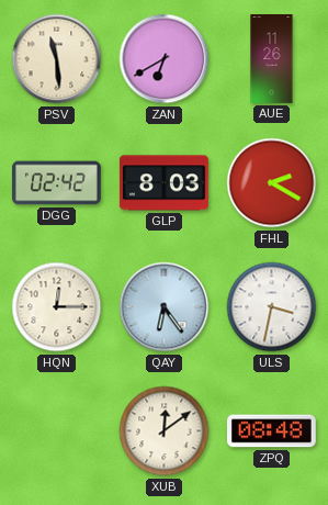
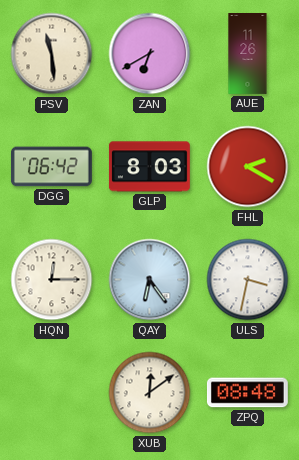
DGG: 02:42 -> 06:42 (51, 167)
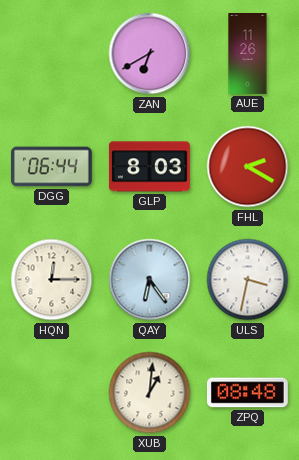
PSV: 11:29 -> none (52, 54)
DGG: 06:42 -> 06:44 (51, 167)
XUB: 12:09 -> 1:01 (150, 393)
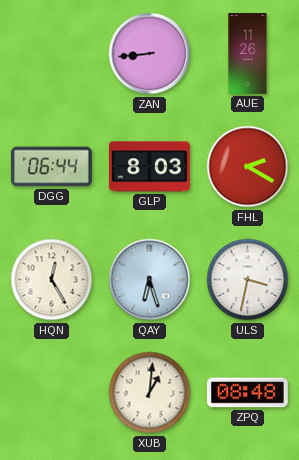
ZAN: 6:40 -> 8:44 (150, 54)
HQN: 12:15 -> 12:25 (52, 280)
QAY: 6:24 -> 6:27 (150, 280)
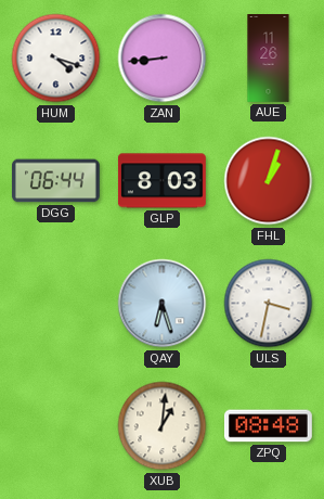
HUM: none -> 4:18 (56, 59)
FHL: 2:20 -> 1:03 (269, 181)
HQN: 12:25 -> none (52, 280)
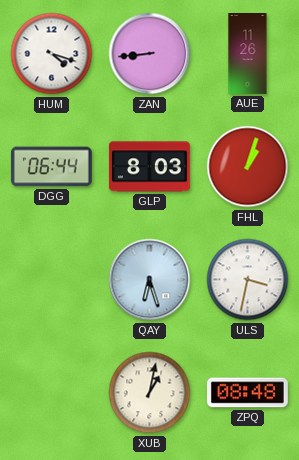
XUB: 1:01 -> 1:02 (150, 393)
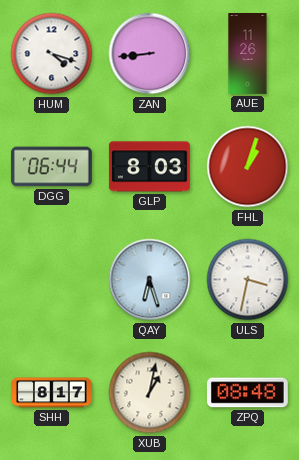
SHH: none -> 8:17 (52, 393)
